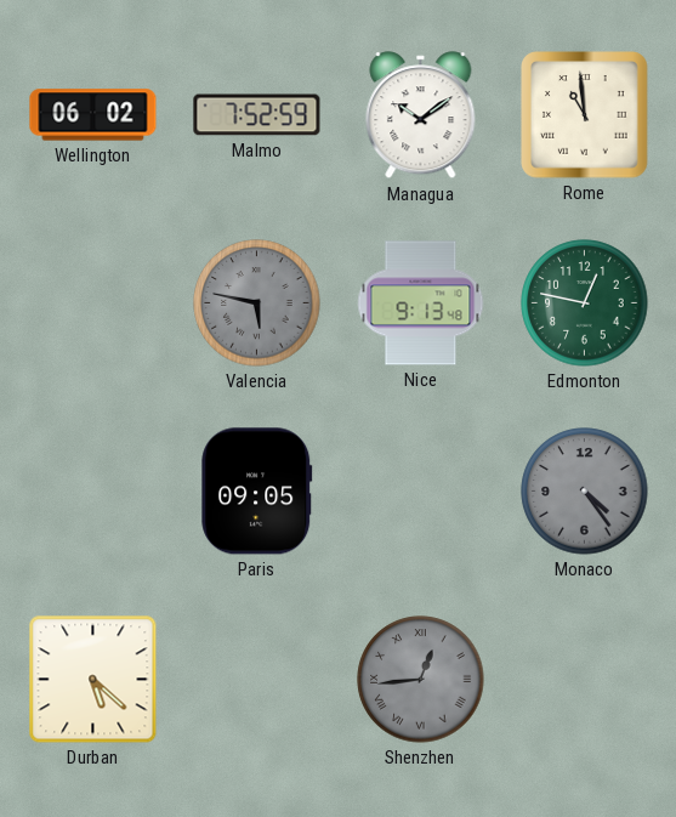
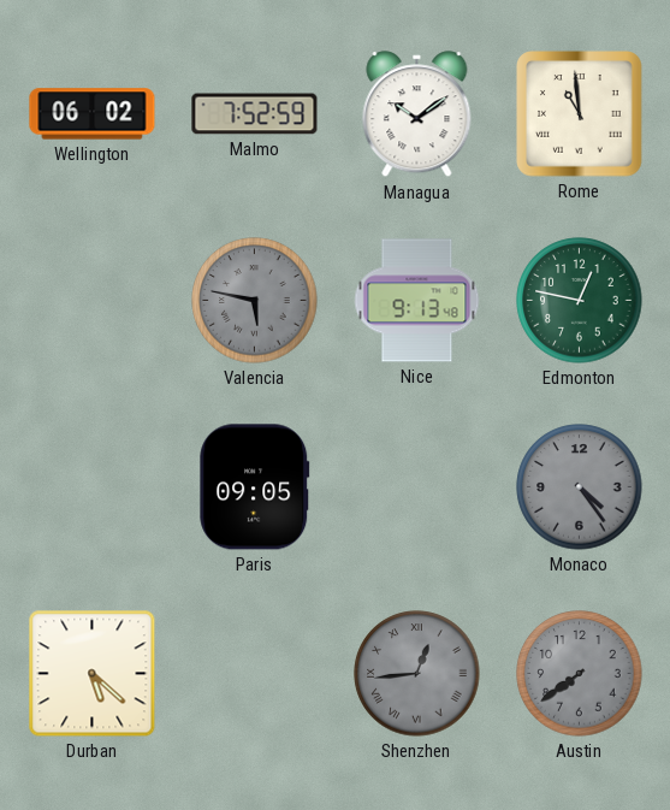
Austin: none -> 7:39 (580, 674)
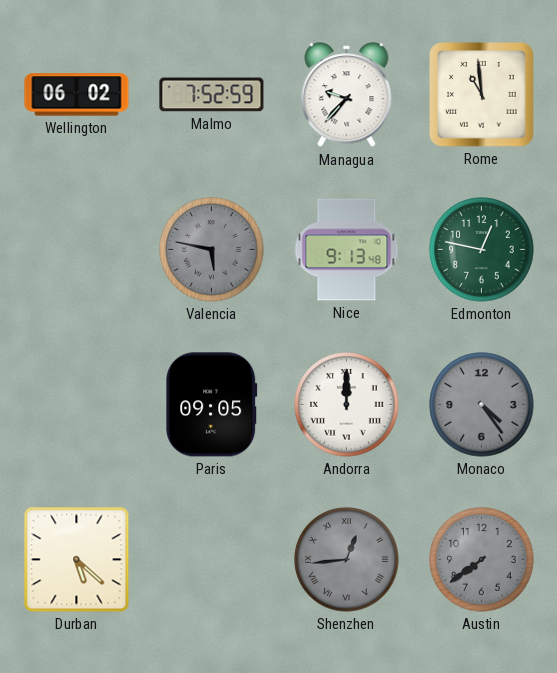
Managua: 10:09 -> 9:37 (347, 95)
Andorra: none -> 12:00 (347, 405)
